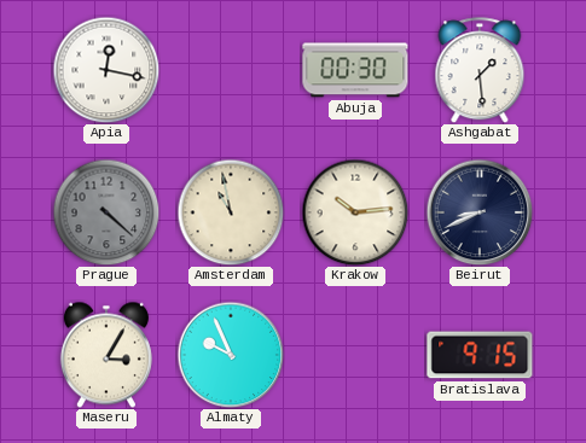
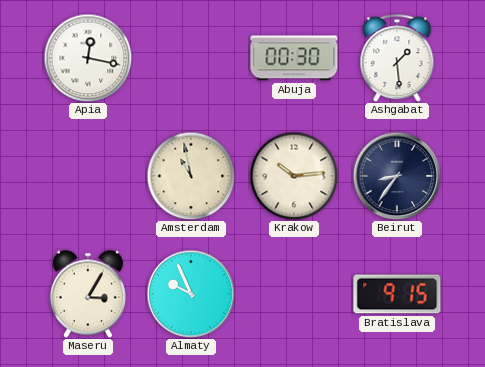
Prague: 4:22 -> none (106, 212)
Beirut: 8:41 -> 8:36 (397, 176)
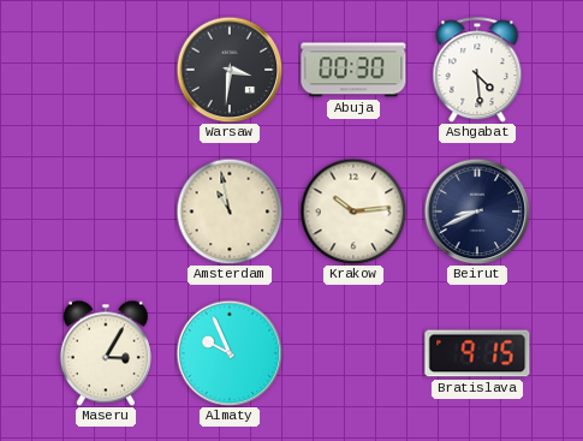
Apia: 12:17 -> none (88, 58)
Warsaw: none -> 3:31 (230, 70)
Ashgabat: 1:29 -> 4:29 (477, 70)
Beirut: 8:36 -> 8:41 (477, 211)
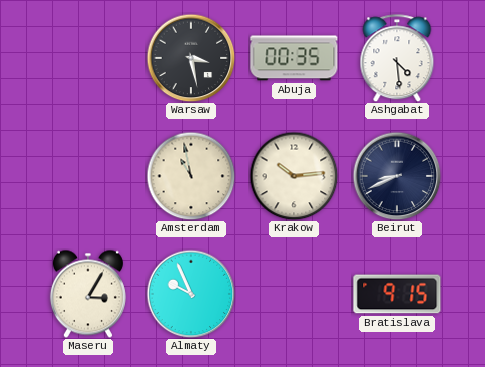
Warsaw: 3:31 -> 3:28 (191, 58)
Abuja: 00:30 -> 00:35 (294, 58)
